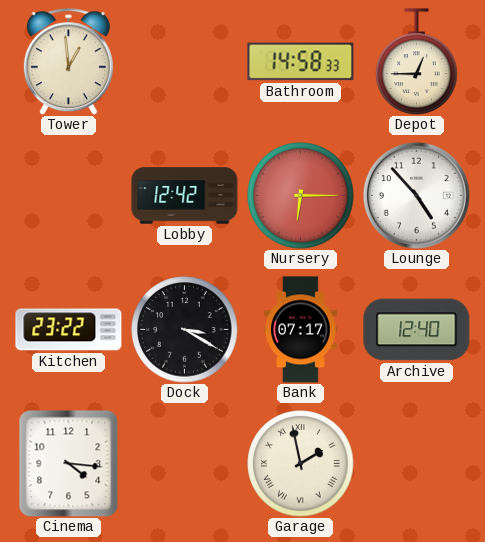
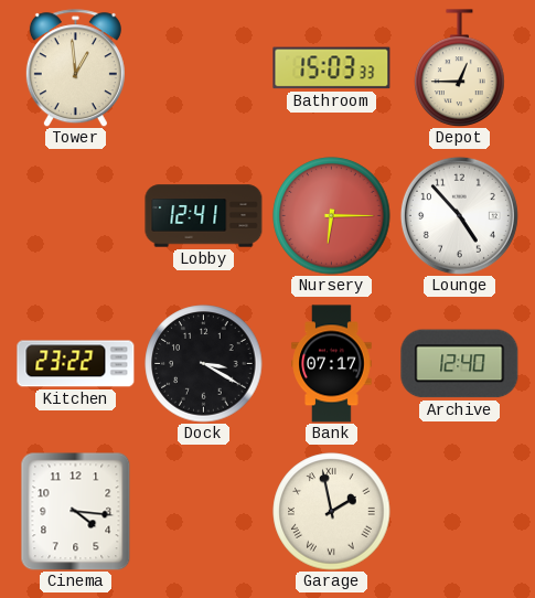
Bathroom: 14:58 -> 15:03 (332, 68)
Lobby: 12:42 -> 12:41 (204, 216)
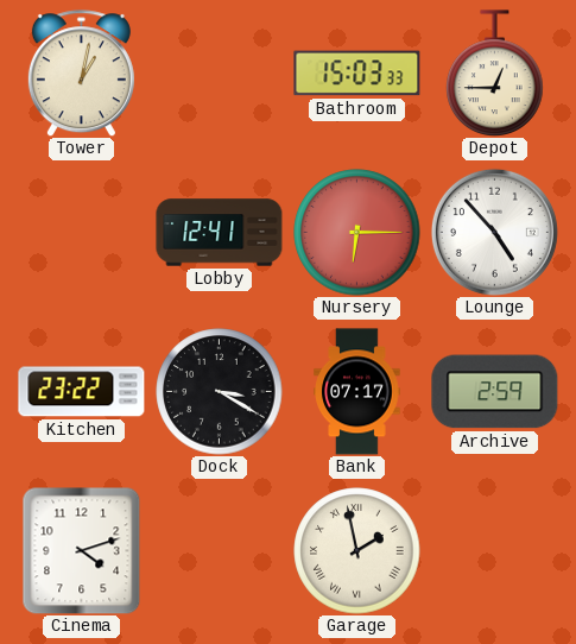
Tower: 12:59 -> 1:02 (81, 74)
Archive: 12:40 -> 2:59 (495, 392)
Cinema: 4:16 -> 4:12 (82, 550)
